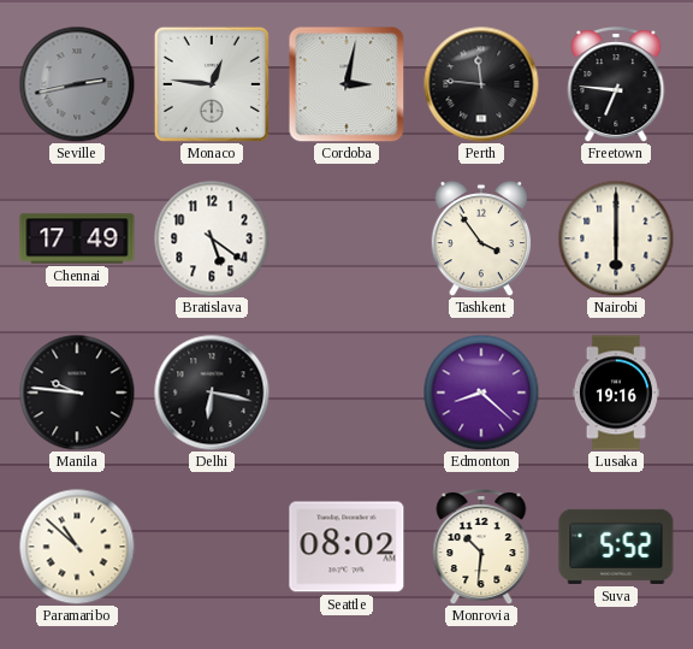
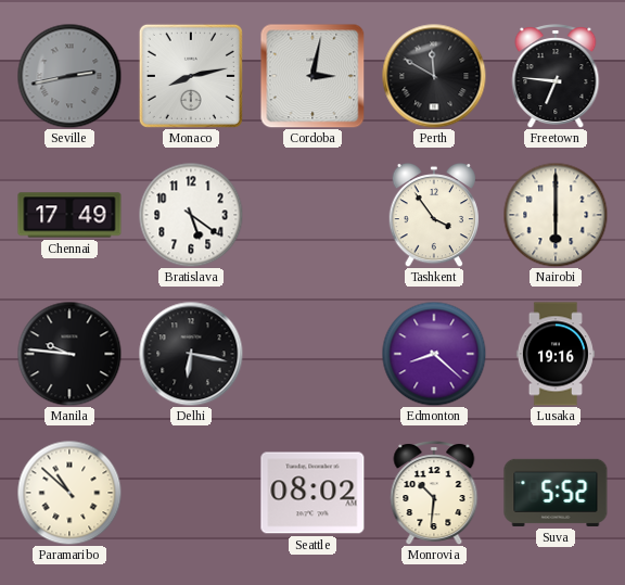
Monaco: 12:46 -> 8:13 (191, 76)
Perth: 11:46 -> 11:50 (434, 76)
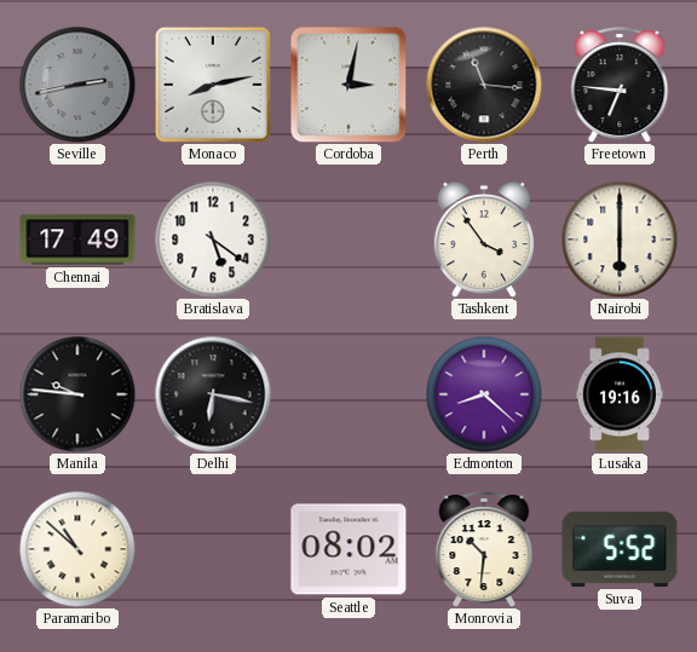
Perth: 11:50 -> 11:16 (484, 85)
